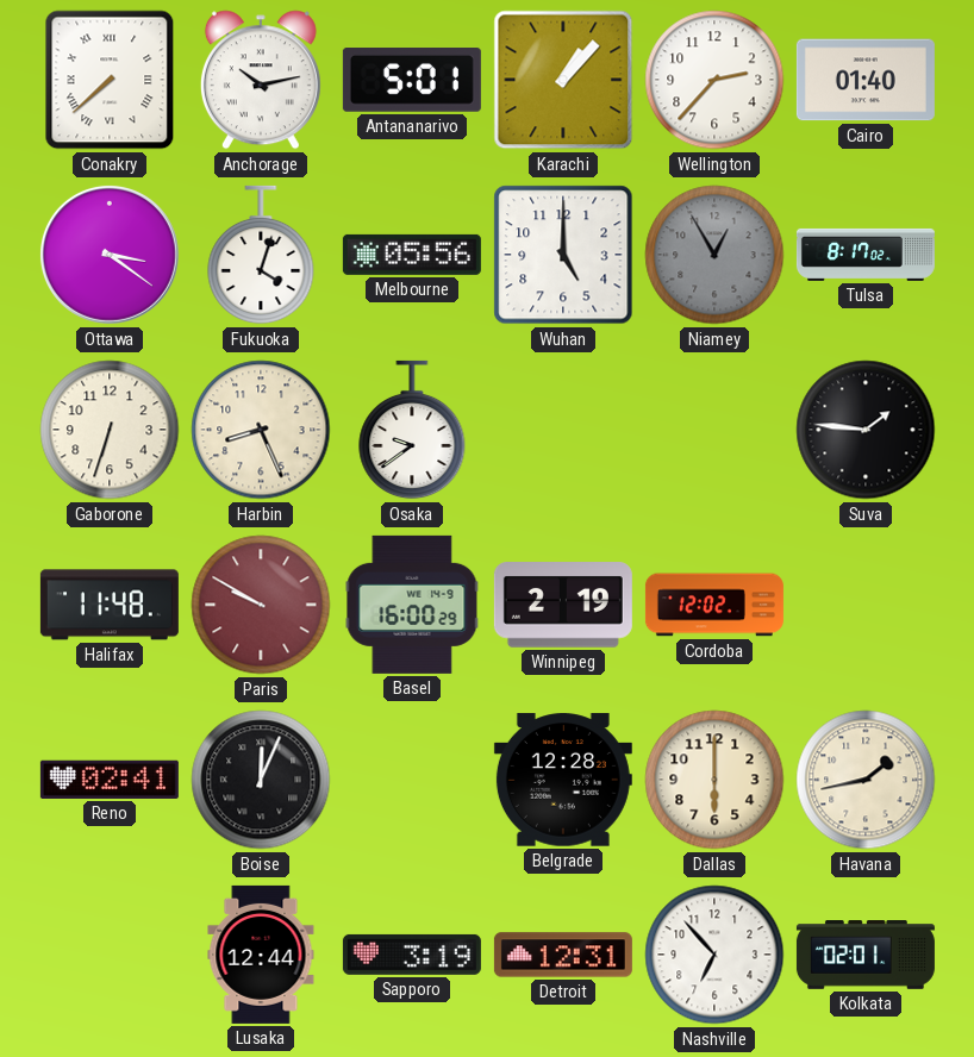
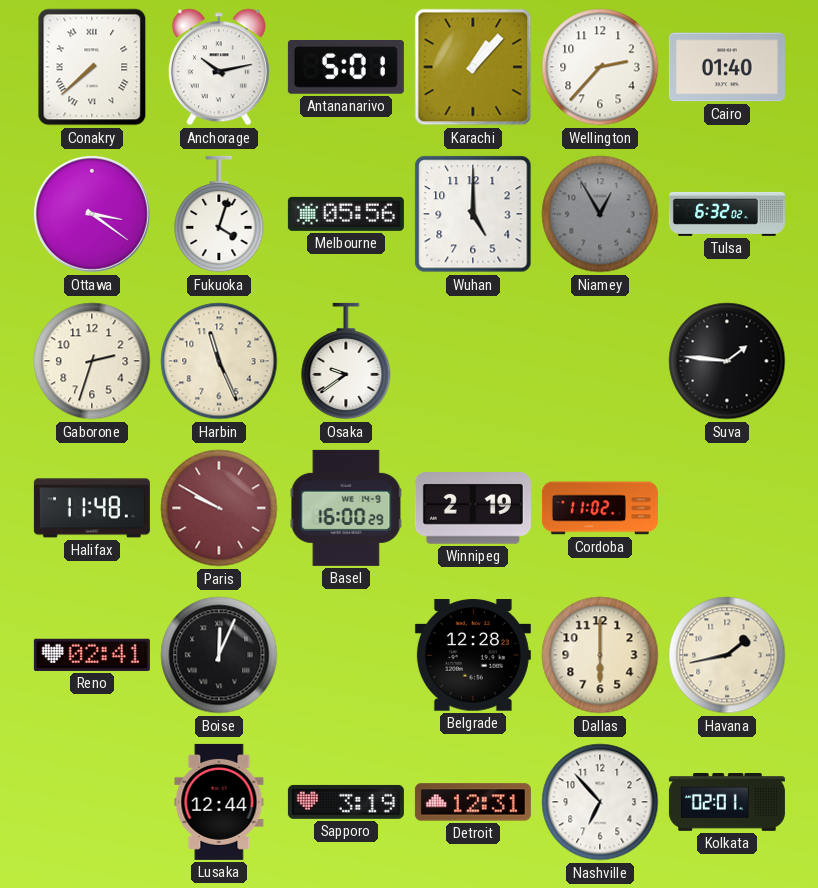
Tulsa: 8:17 -> 6:32 (727, 214)
Gaborone: 6:33 -> 2:33 (92, 361)
Harbin: 8:26 -> 11:26 (219, 361)
Cordoba: 12:02 -> 11:02 (600, 508)
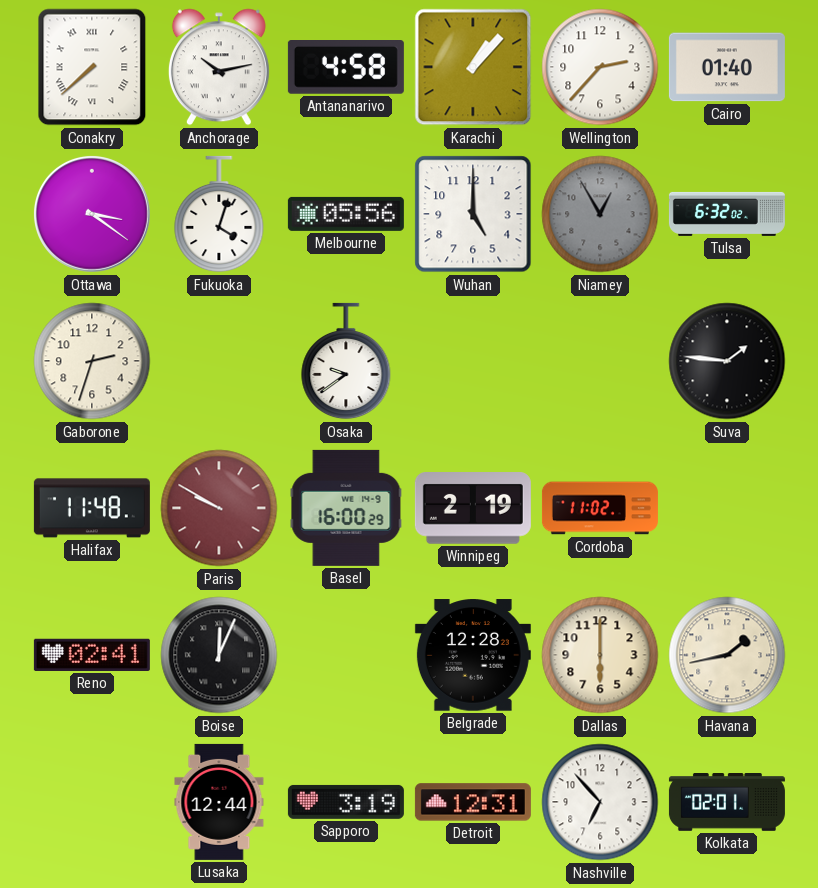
Antananarivo: 5:01 -> 4:58 (346, 68)
Harbin: 11:26 -> none (219, 361)
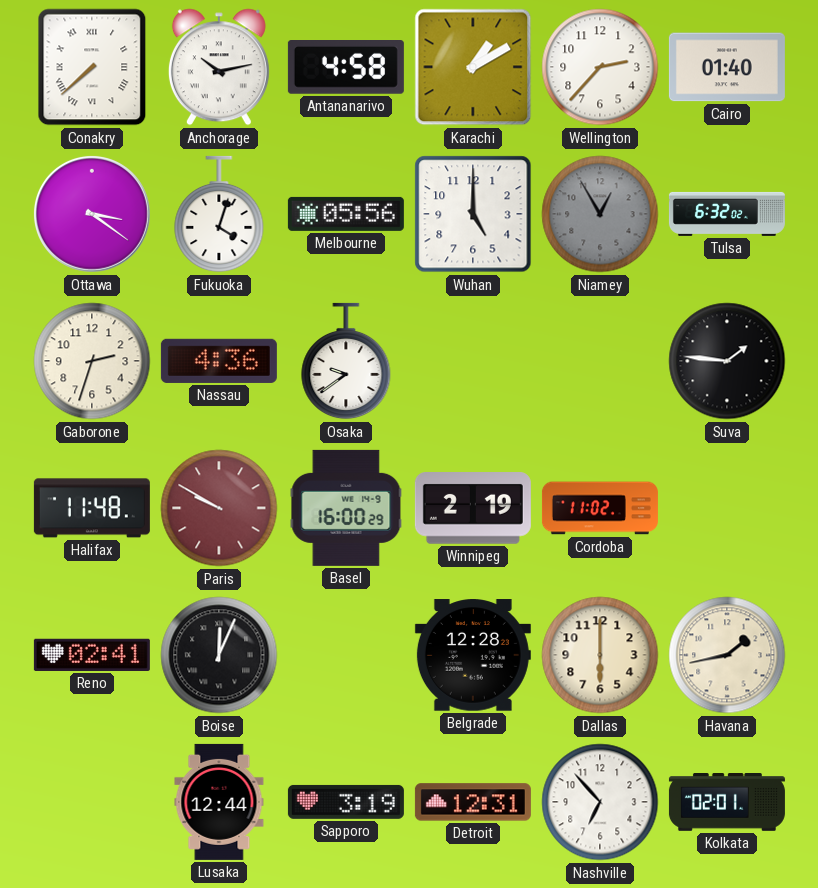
Karachi: 1:07 -> 1:10 (473, 67)
Nassau: none -> 4:36 (219, 361)
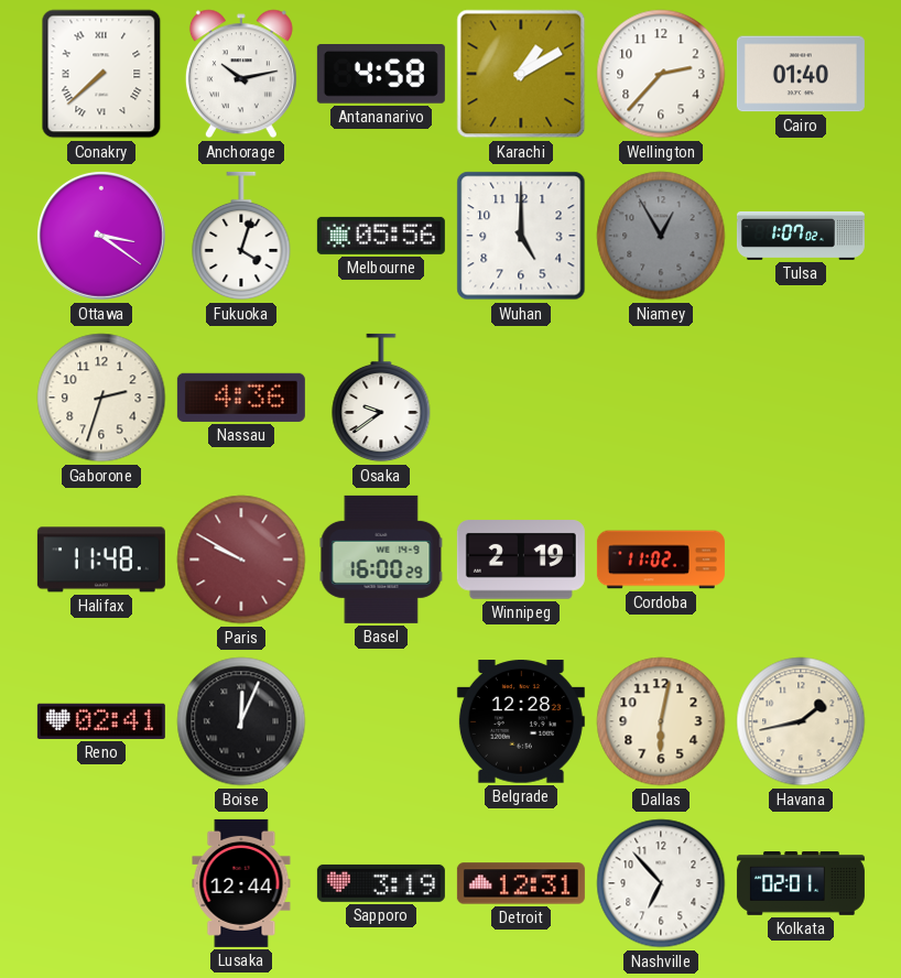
Tulsa: 6:32 -> 1:07 (801, 236)
Suva: 1:46 -> none (727, 361)
Dallas: 6:00 -> 6:02 (661, 721)
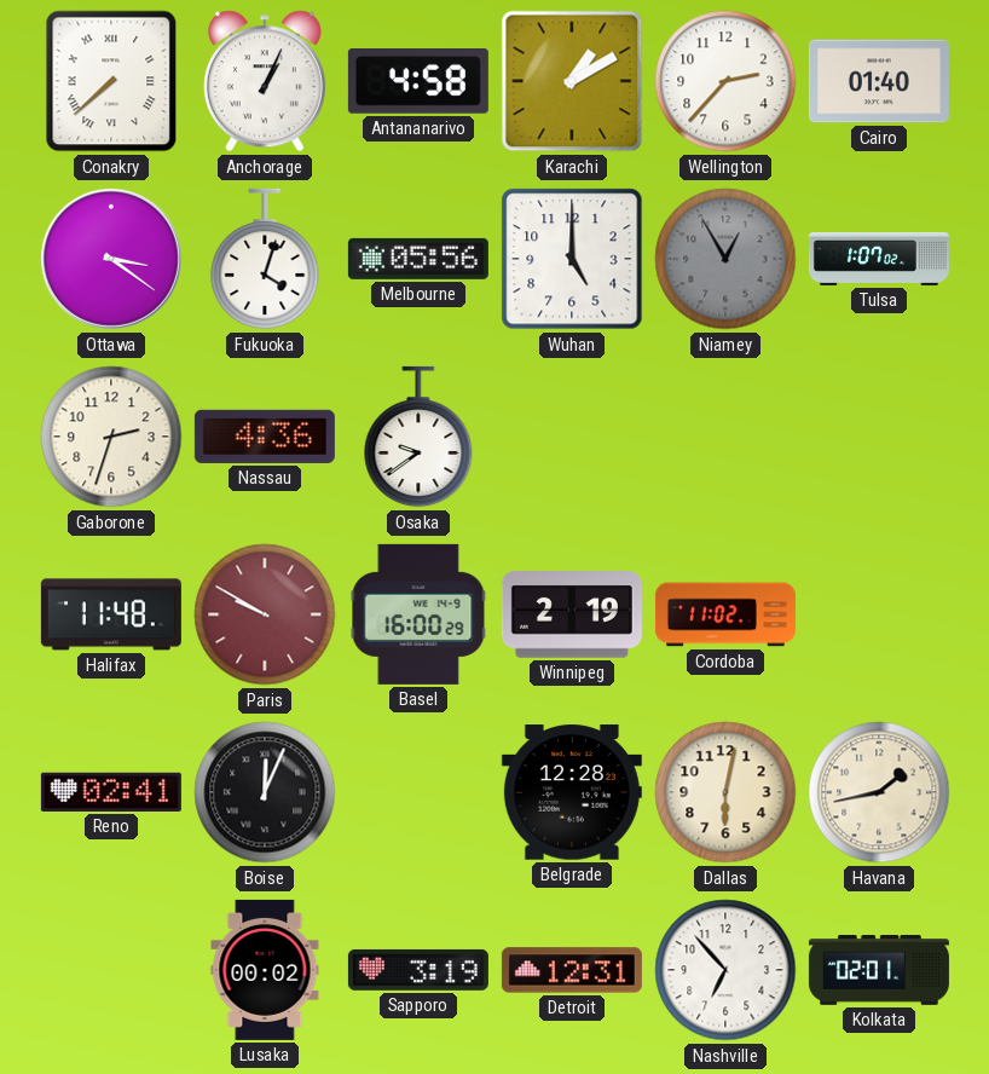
Anchorage: 10:13 -> 1:04 (265, 81)
Lusaka: 12:44 -> 00:02 (265, 970)
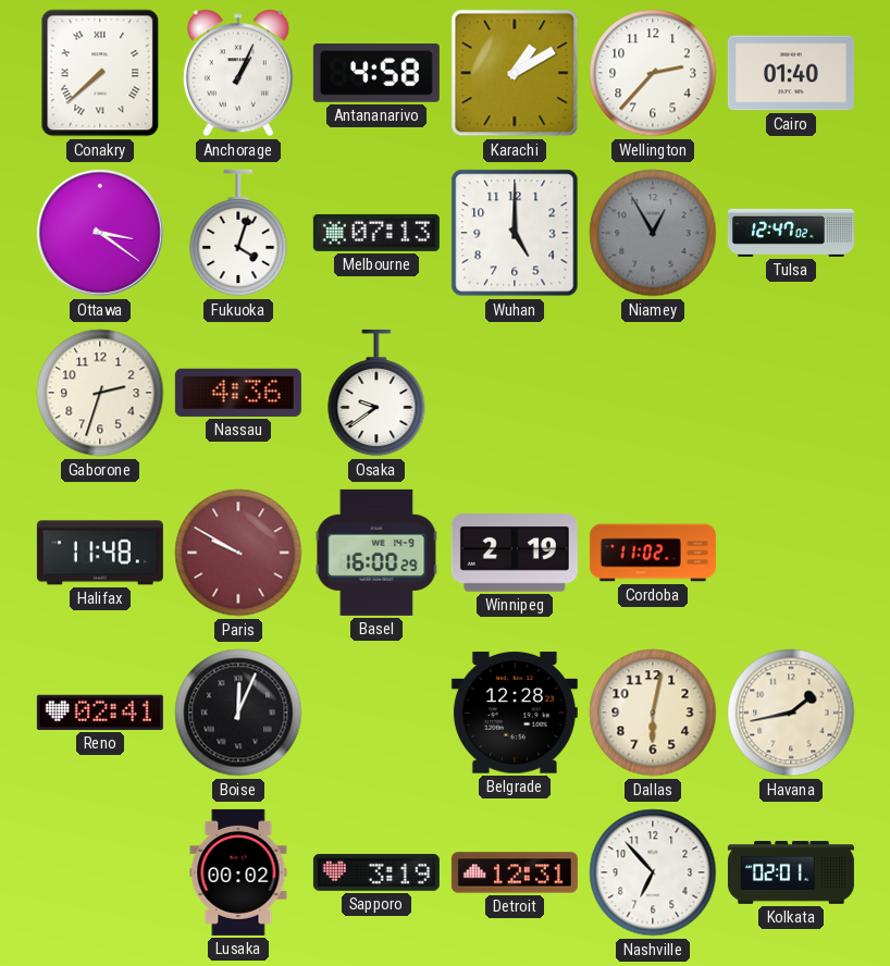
Melbourne: 05:56 -> 07:13 (376, 233)
Tulsa: 1:07 -> 12:47 (791, 233)
